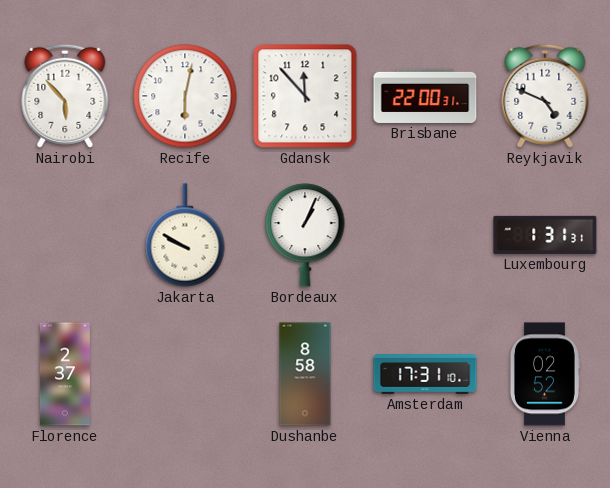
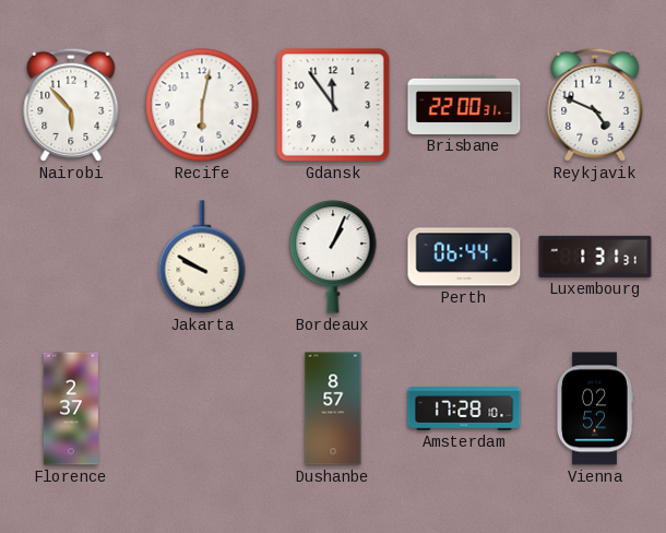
Gdansk: 11:53 -> 11:54 (333, 105)
Perth: none -> 06:44 (464, 257)
Dushanbe: 8:58 -> 8:57 (333, 408)
Amsterdam: 17:31 -> 17:28 (464, 410)
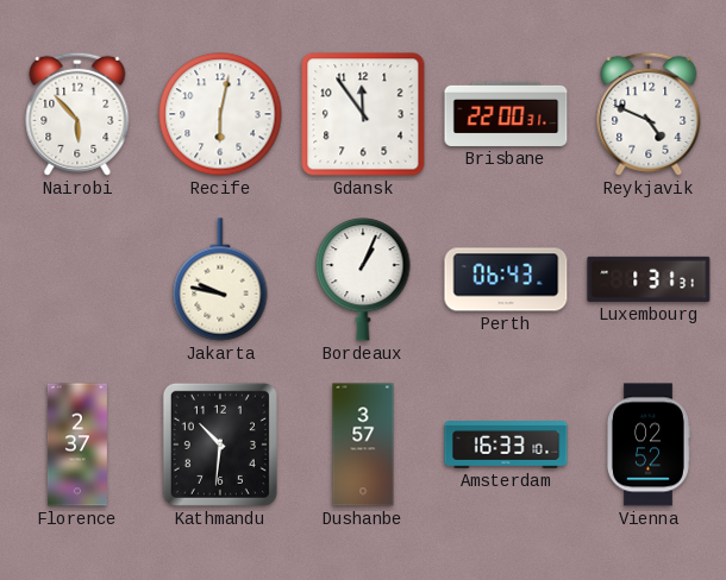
Jakarta: 9:50 -> 9:47 (220, 279)
Perth: 06:44 -> 06:43 (506, 279)
Kathmandu: none -> 10:31 (220, 445)
Dushanbe: 8:57 -> 3:57 (363, 445)
Amsterdam: 17:28 -> 16:33 (506, 446)
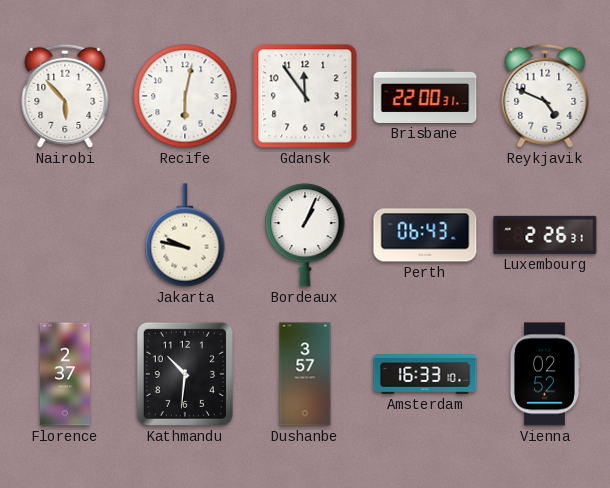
Luxembourg: 1:31 -> 2:26 (545, 235)
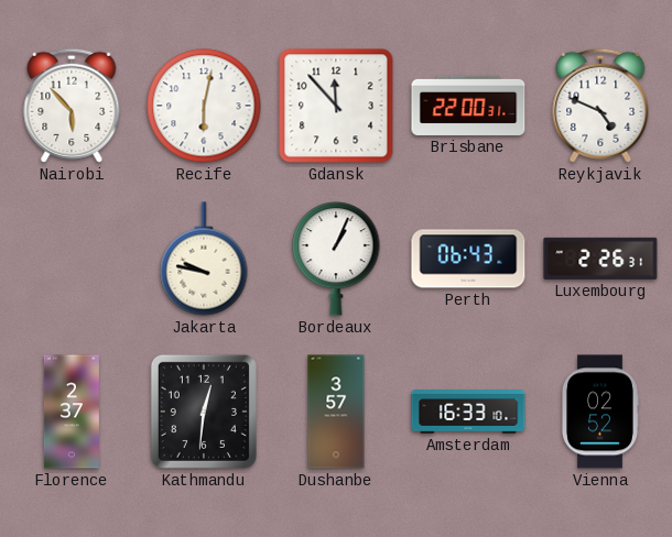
Gdansk: 11:54 -> 11:53 (336, 106)
Kathmandu: 10:31 -> 12:31 (204, 412)
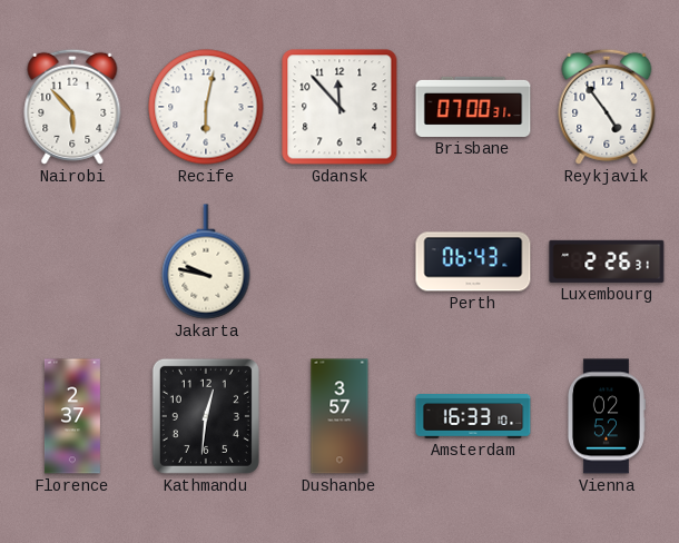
Brisbane: 22:00 -> 07:00 (473, 107)
Reykjavik: 4:49 -> 4:54 (607, 107)
Bordeaux: 1:04 -> none (336, 259)
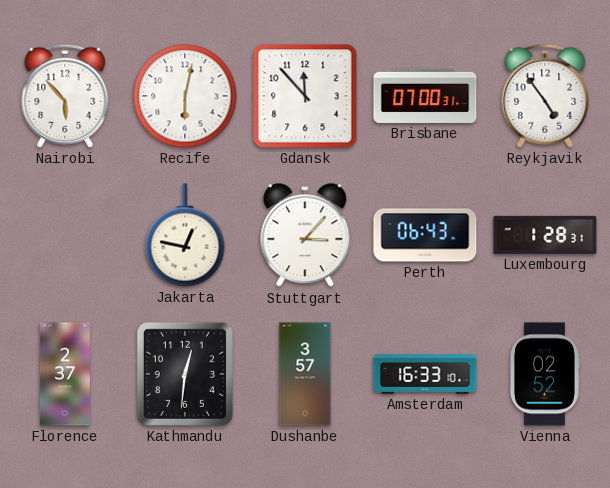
Jakarta: 9:47 -> 12:47 (185, 235)
Stuttgart: none -> 3:07 (305, 236)
Luxembourg: 2:26 -> 1:28 (545, 235)
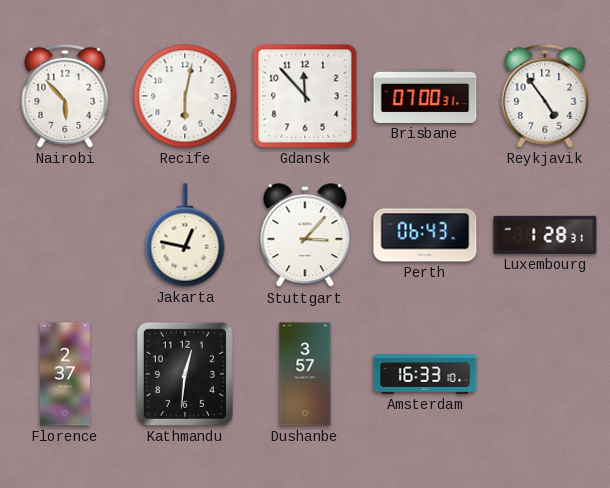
Vienna: 02:52 -> none (544, 374)
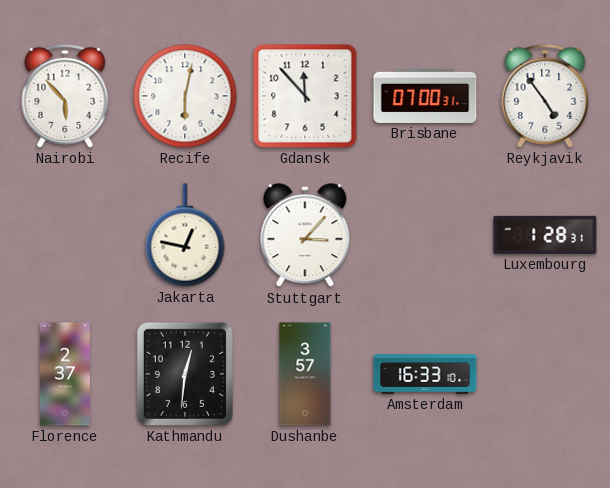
Perth: 06:43 -> none (425, 235)
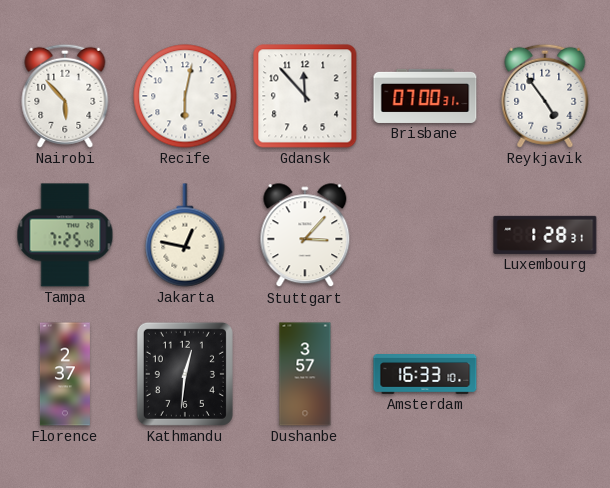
Tampa: none -> 7:25 (65, 235)
